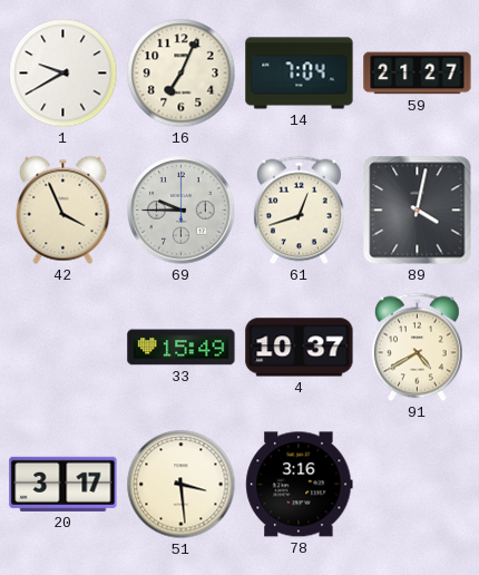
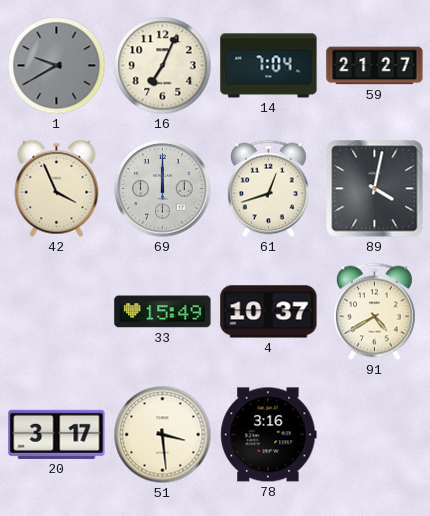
1 dial: white -> grey (57, 66)
69: 9:45 -> 12:00 (163, 189)
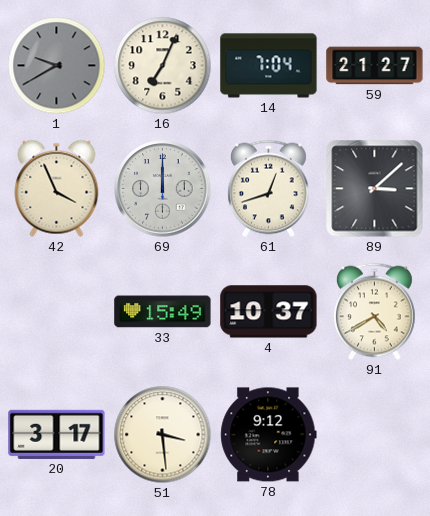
89: 4:02 -> 3:08 (375, 189)
78: 3:16 -> 9:12 (269, 435)
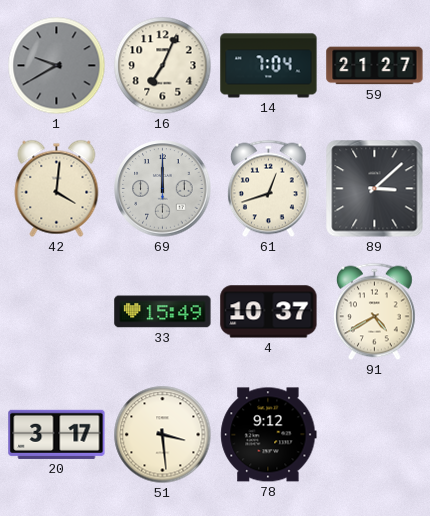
42: 3:56 -> 4:01 (57, 188)
